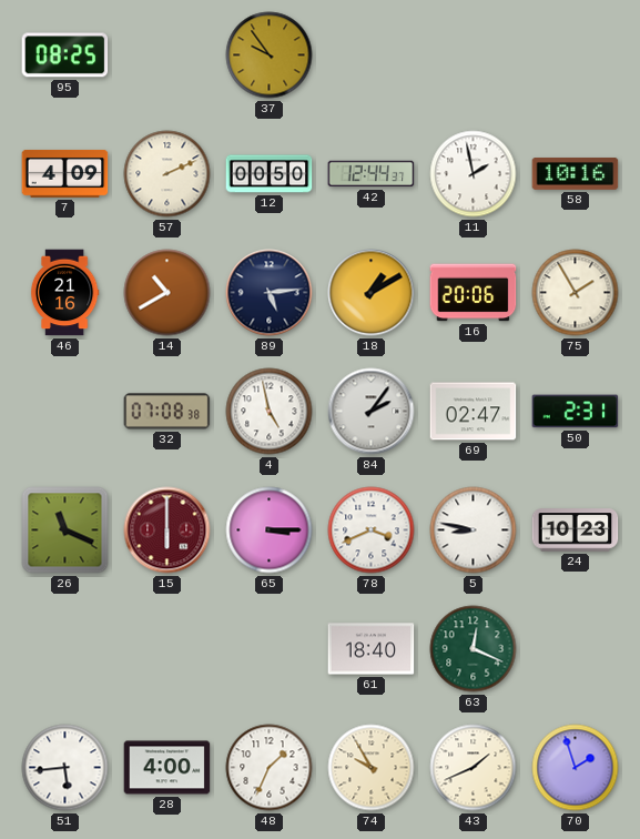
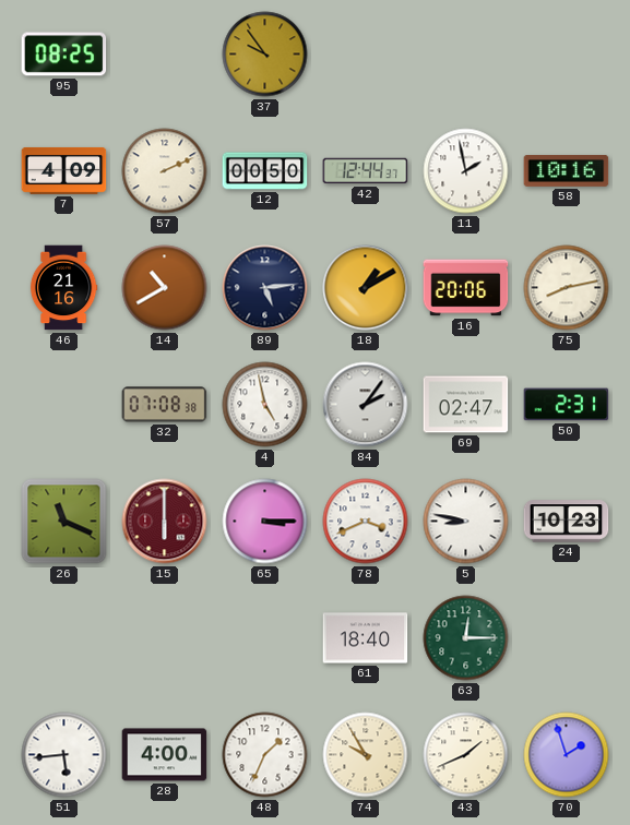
75: 1:55 -> 8:13 (567, 288)
63: 12:19 -> 12:15 (466, 638)
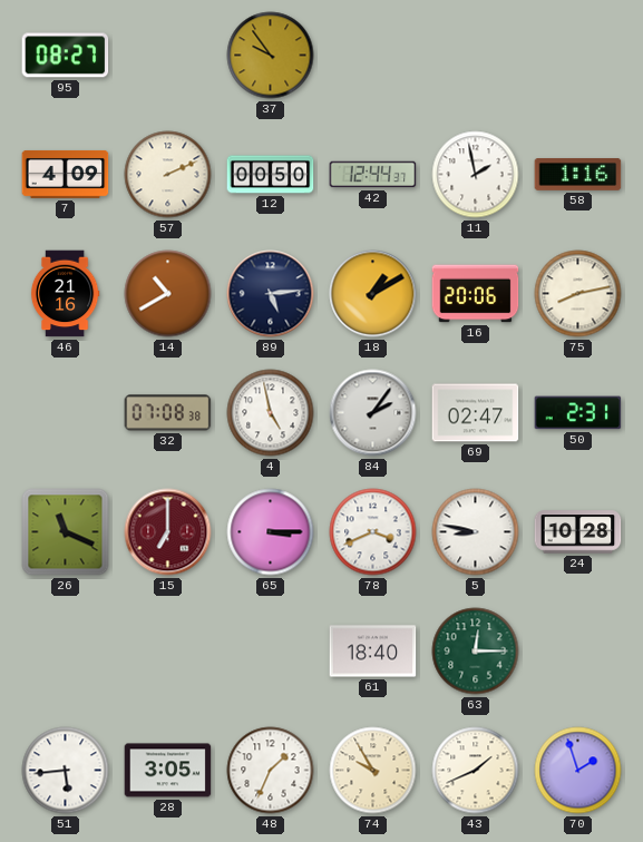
95: 08:25 -> 08:27 (66, 56)
58: 10:16 -> 1:16 (578, 175)
15: 6:00 -> 7:00 (168, 532)
24: 10:23 -> 10:28 (578, 532)
28: 4:00 -> 3:05 (168, 771)
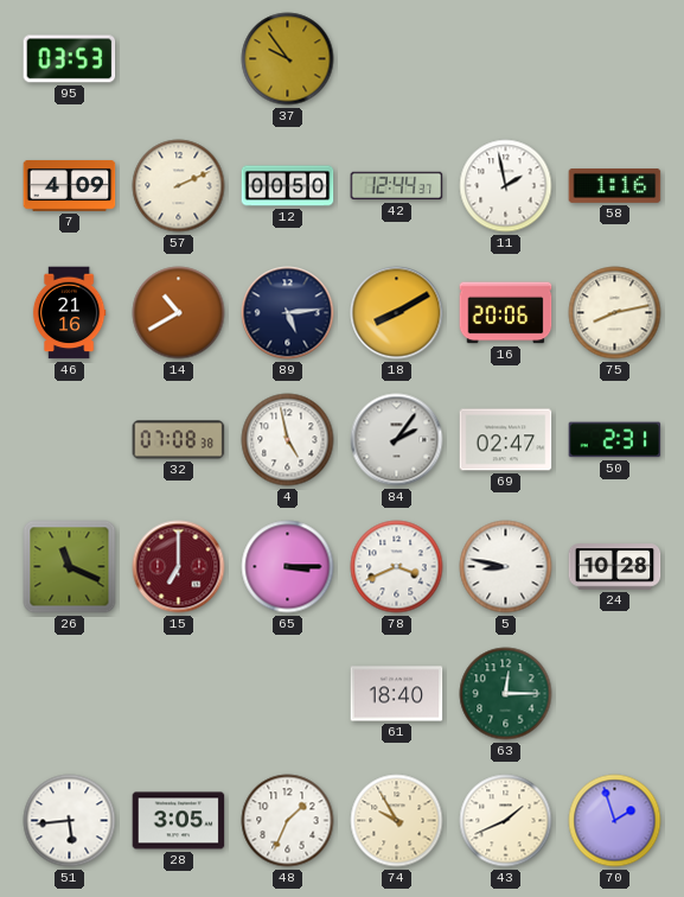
95: 08:27 -> 03:53 (70, 59)
18: 1:10 -> 8:10 (397, 313)
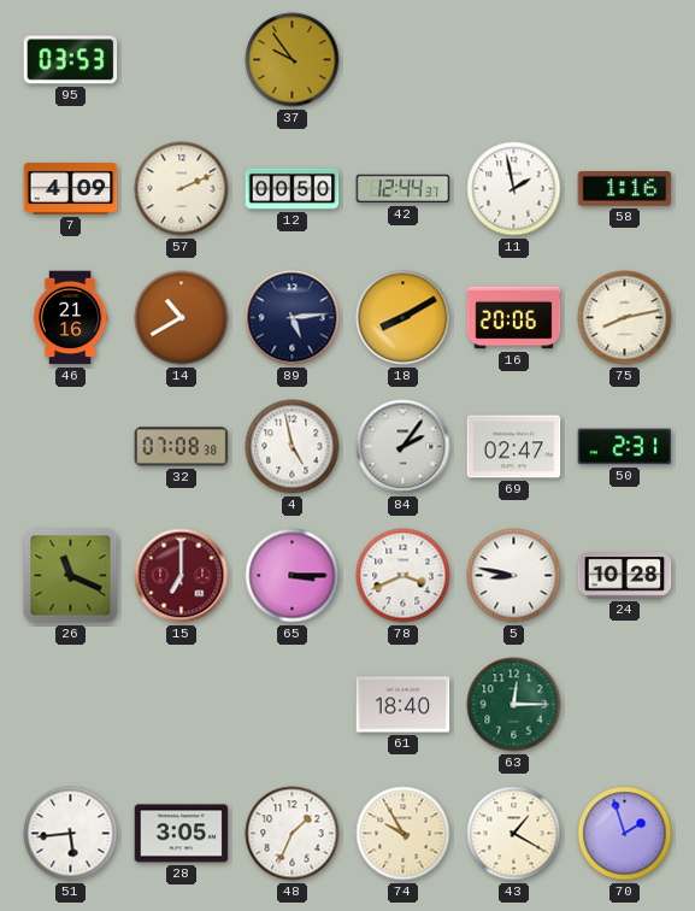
43: 1:41 -> 1:20 (514, 834)
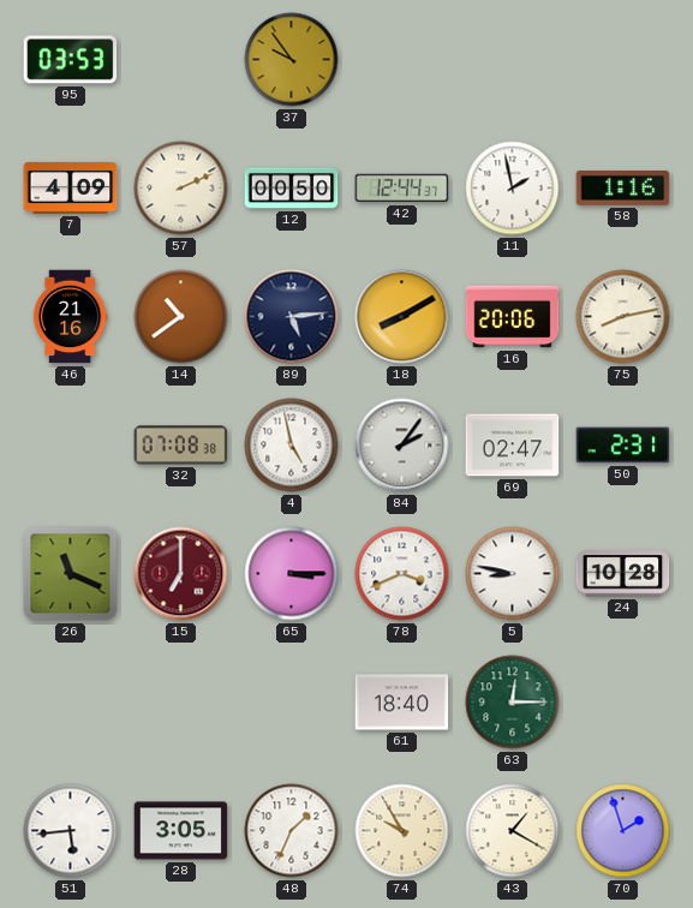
14: 10:40 -> 10:39 (181, 317)
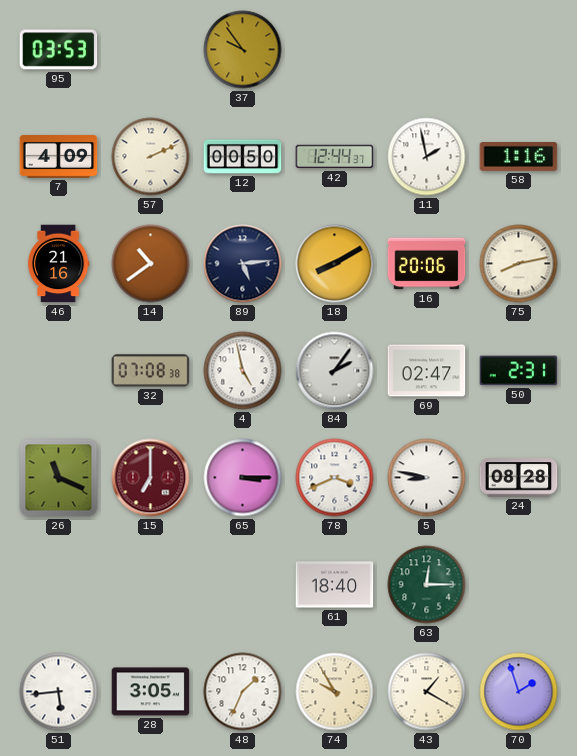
24: 10:28 -> 08:28 (519, 478)
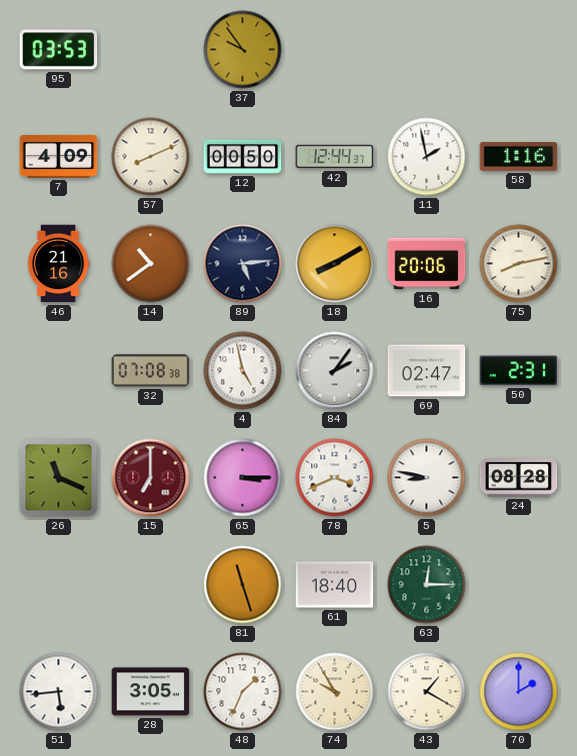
57: 2:11 -> 8:11 (151, 157)
81: none -> 11:27 (243, 585)
70: 1:57 -> 2:00 (519, 692)
